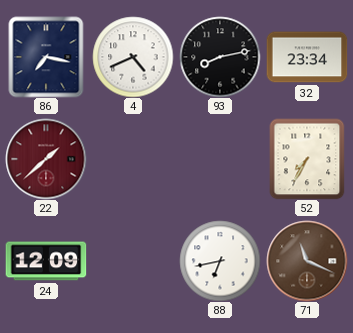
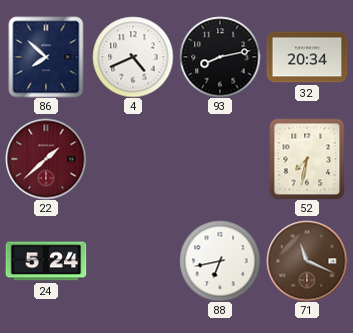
86: 7:17 -> 7:52 (46, 57)
32: 23:34 -> 20:34 (307, 57)
52: 7:35 -> 7:32 (307, 159)
24: 12:09 -> 5:24 (46, 261)
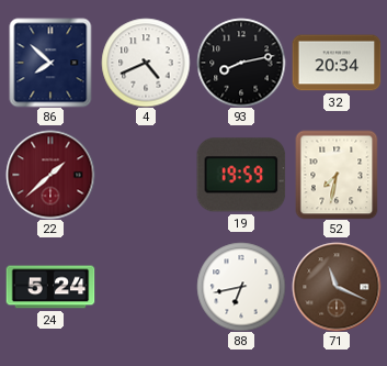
19: none -> 19:59 (241, 175)
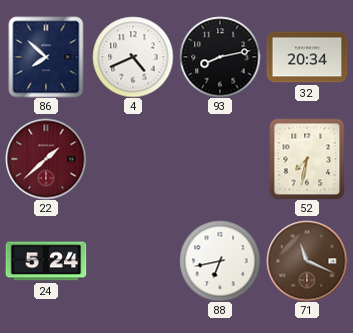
19: 19:59 -> none (241, 175)
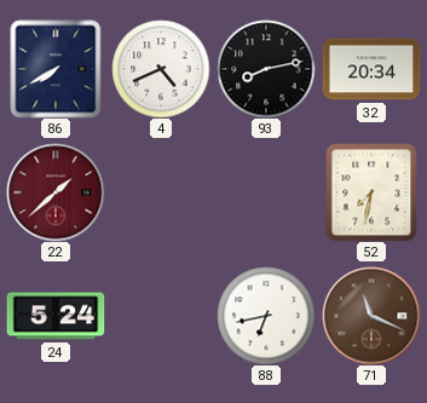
86: 7:52 -> 7:40 (56, 69)
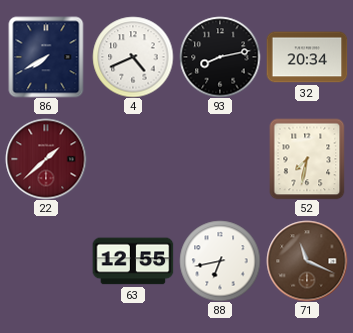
24: 5:24 -> none (56, 316)
63: none -> 12:55 (133, 261)
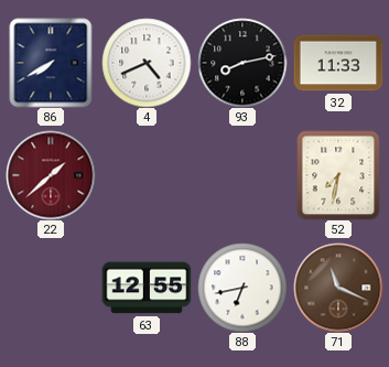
32: 20:34 -> 11:33 (338, 63)
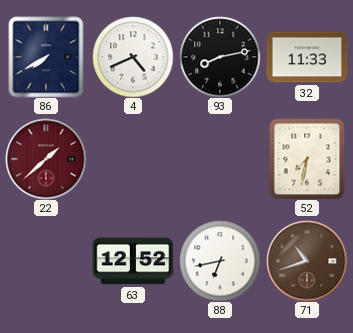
63: 12:55 -> 12:52 (133, 261)
71: 11:19 -> 10:42 (307, 261)
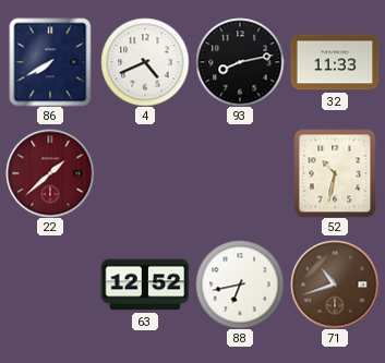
52: 7:32 -> 10:32 (335, 173)
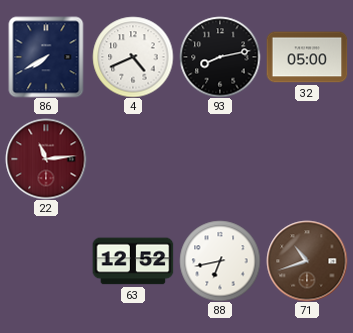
32: 11:33 -> 05:00 (307, 57)
22: 1:38 -> 11:14 (46, 159)
52: 10:32 -> none (335, 173)
